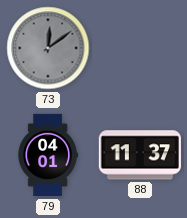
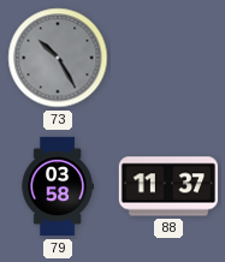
73: 12:09 -> 10:25 (58, 58)
79: 04:01 -> 03:58 (58, 186)
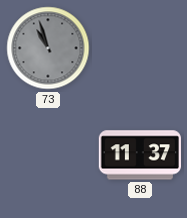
73: 10:25 -> 10:57 (48, 48)
79: 03:58 -> none (58, 186)
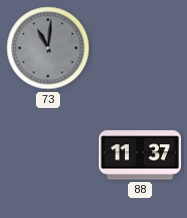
73: 10:57 -> 11:01 (48, 48)
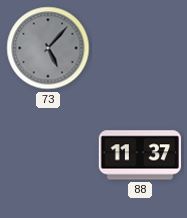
73: 11:01 -> 5:07 (48, 48)
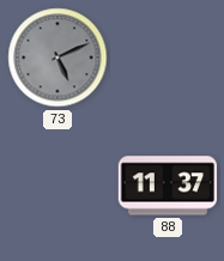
73: 5:07 -> 5:11 (57, 57)
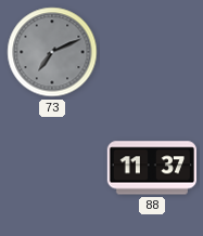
73: 5:11 -> 7:11 (52, 52)
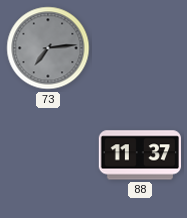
73: 7:11 -> 7:14 (48, 48)
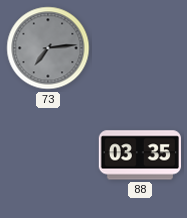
88: 11:37 -> 03:35 (139, 155)
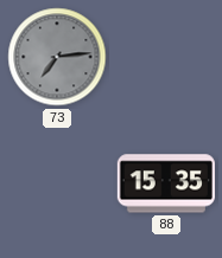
88: 03:35 -> 15:35 (165, 183)
